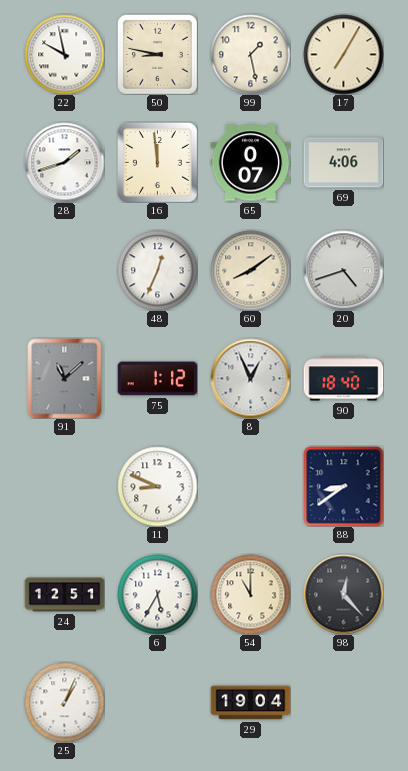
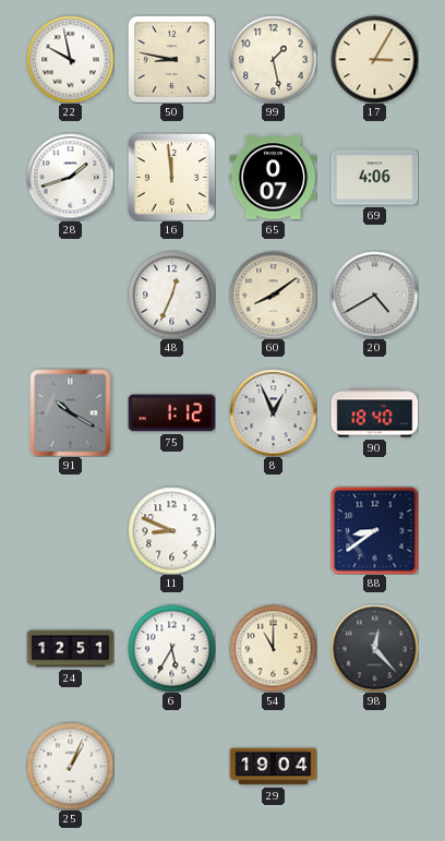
17: 7:05 -> 3:05 (374, 59)
20: 4:42 -> 4:40 (374, 295)
91: 11:08 -> 10:20 (71, 412)
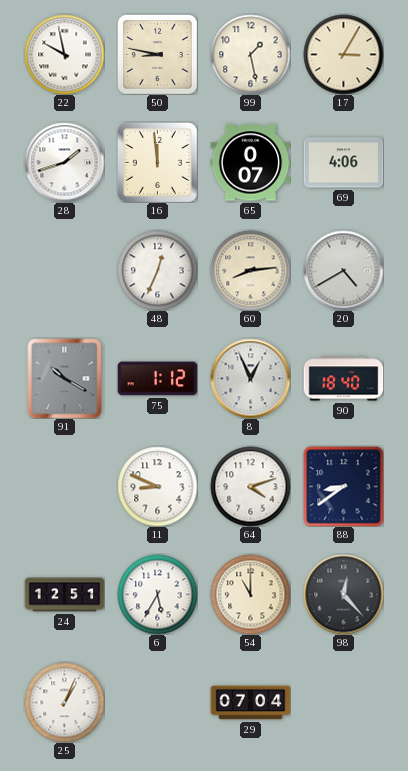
60: 8:09 -> 8:14 (250, 270)
64: none -> 4:12 (250, 486)
29: 19:04 -> 07:04 (250, 703)
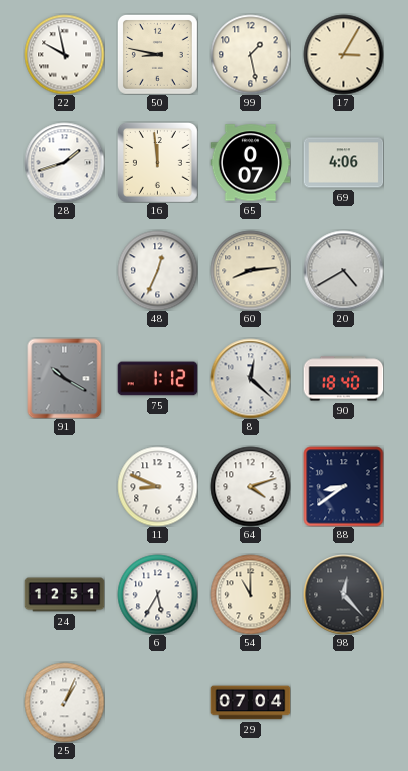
8: 12:56 -> 12:22 (250, 378)
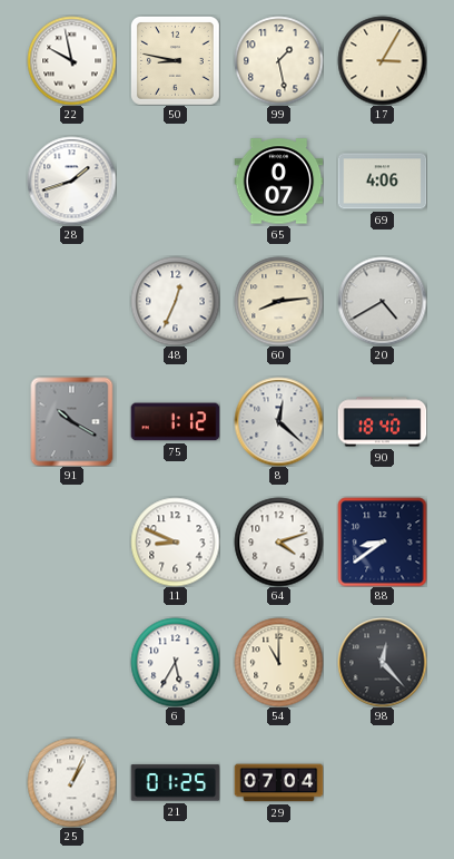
16: 11:59 -> none (157, 162)
24: 12:51 -> none (64, 595)
21: none -> 01:25 (175, 783)
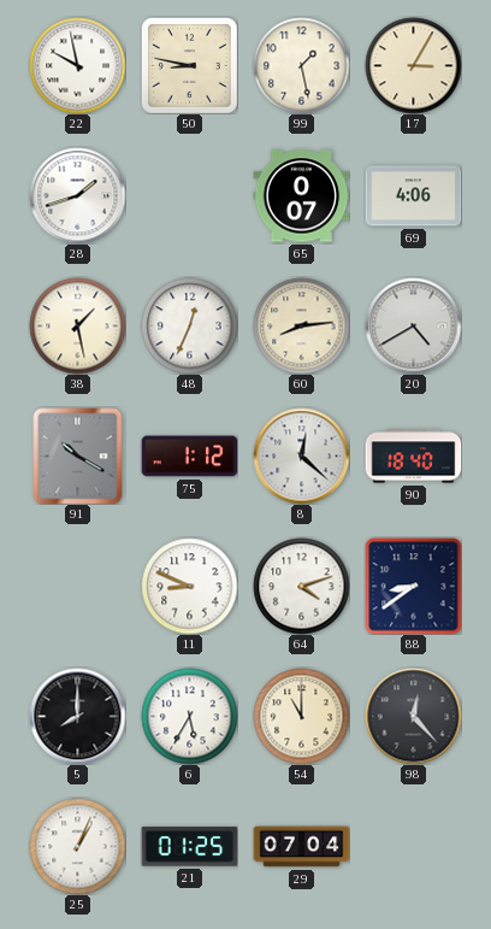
38: none -> 1:28 (77, 325)
5: none -> 8:00 (77, 716)
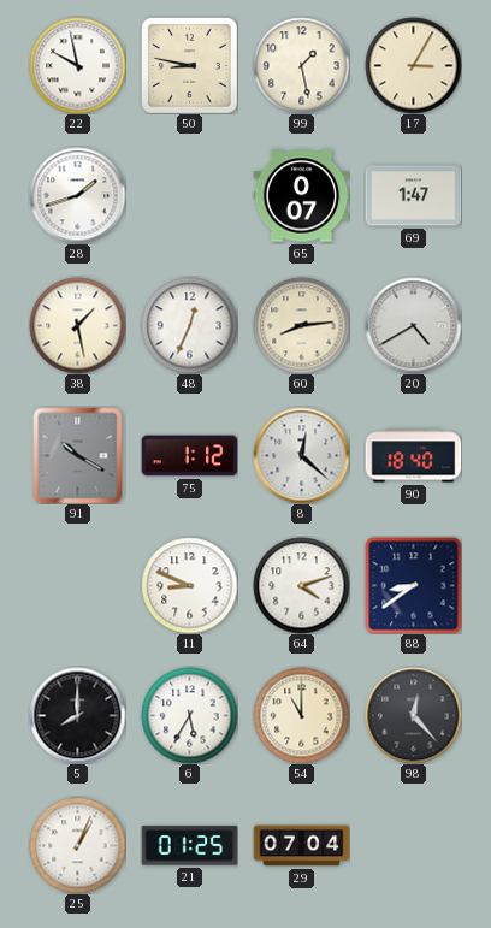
69: 4:06 -> 1:47 (413, 196)
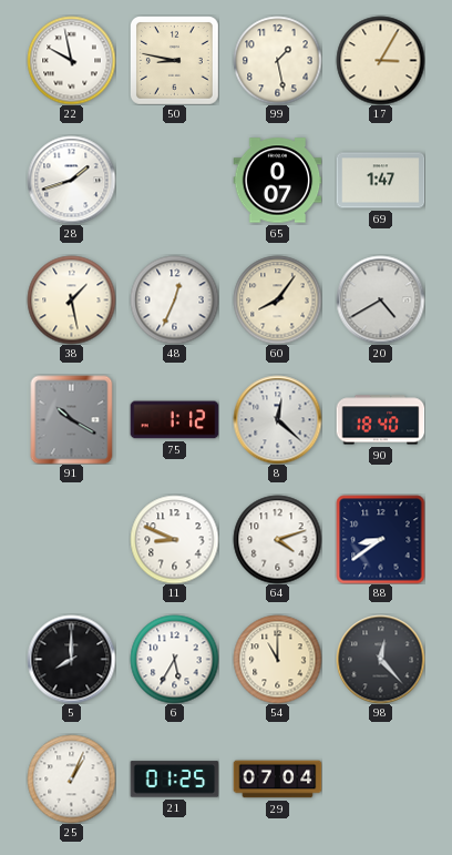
60: 8:14 -> 8:06 (277, 299)
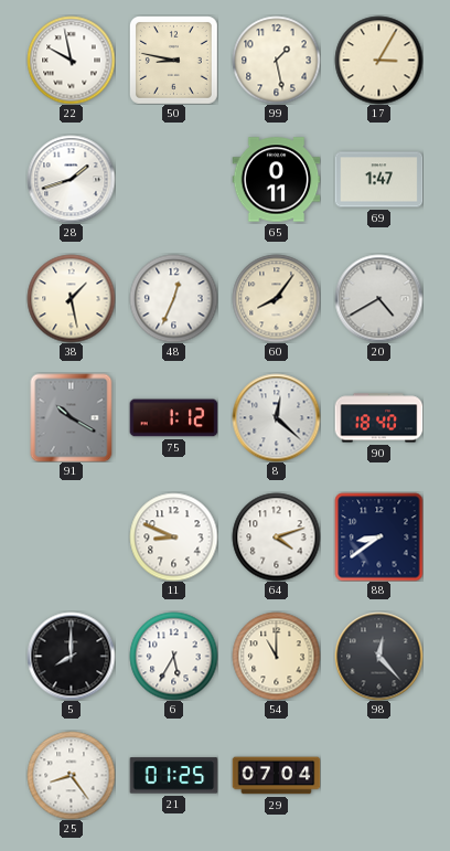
65: 0:07 -> 0:11 (276, 180)
25: 1:04 -> 8:24 (71, 775)
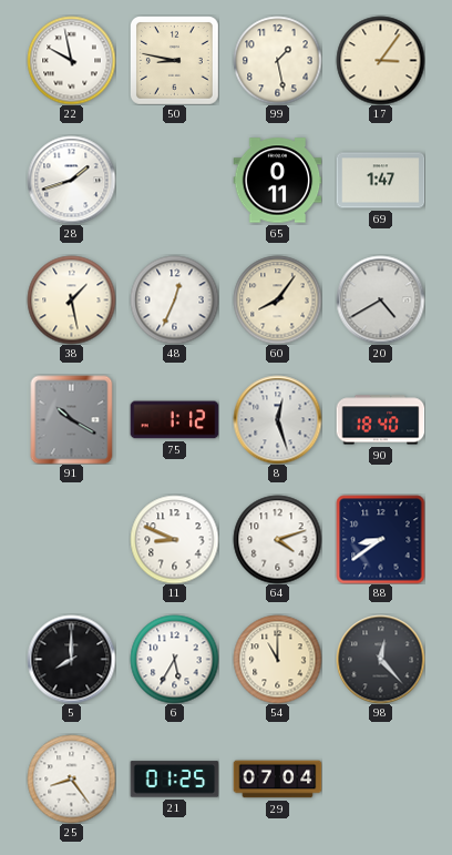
17: 3:05 -> 3:06 (380, 60)
8: 12:22 -> 12:27 (277, 419)
